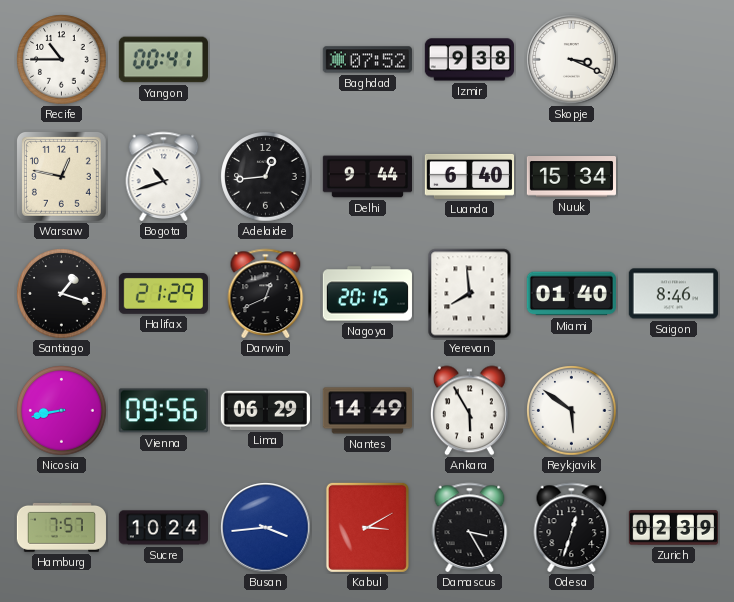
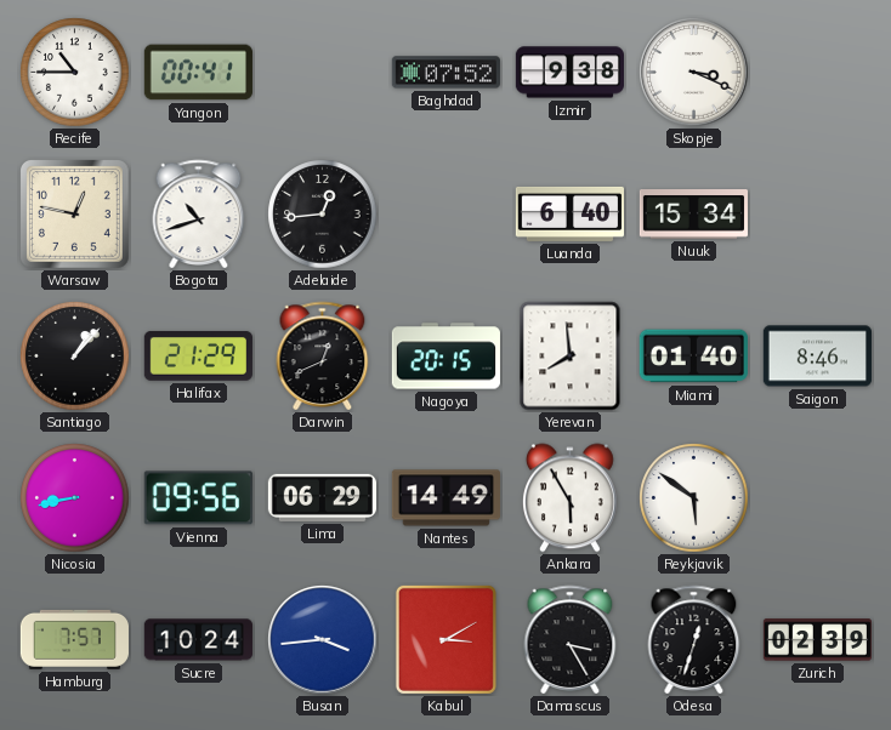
Delhi: 9:44 -> none (367, 177)
Santiago: 1:18 -> 1:07 (75, 357)
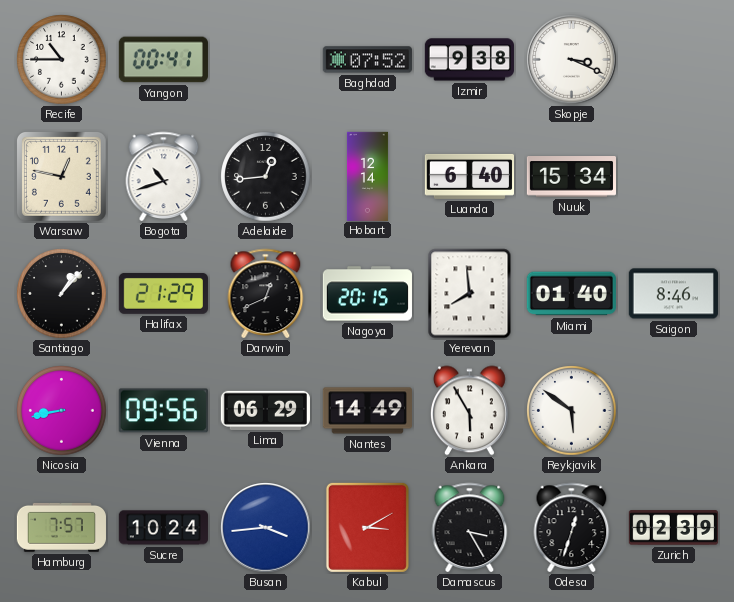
Hobart: none -> 12:14 (367, 176)
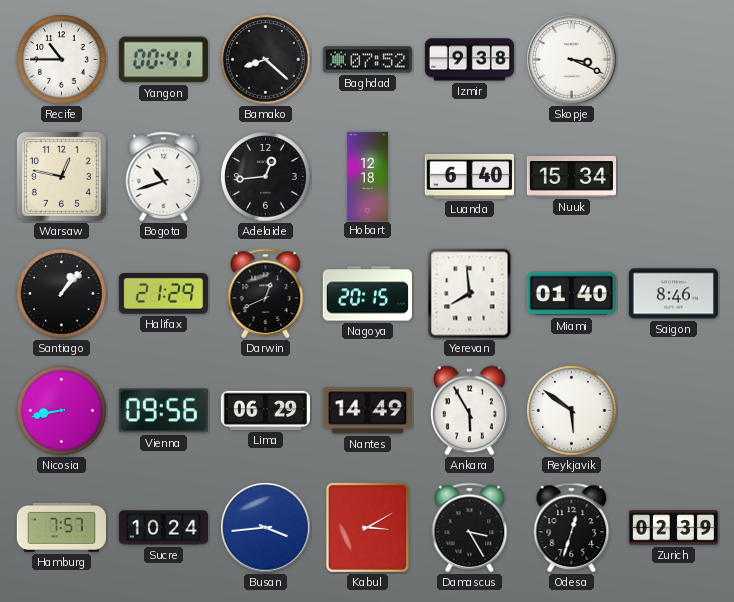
Bamako: none -> 8:22 (266, 60)
Hobart: 12:14 -> 12:18 (367, 176)
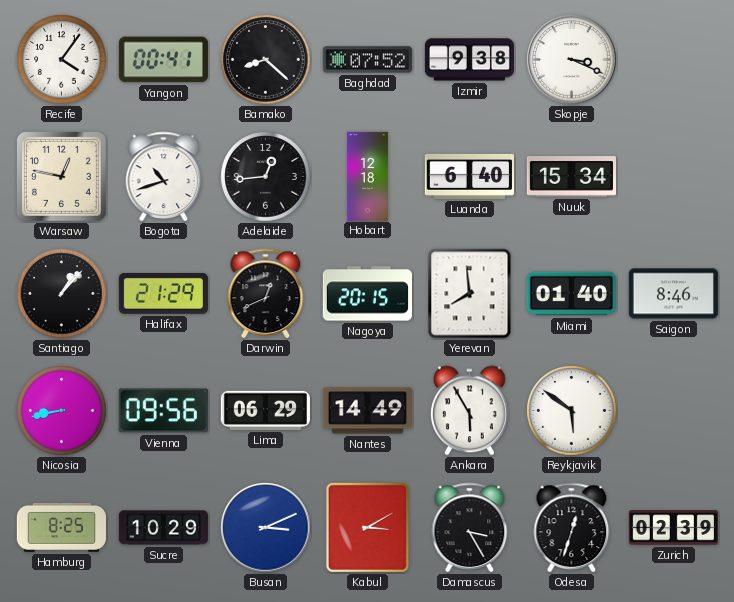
Recife: 10:45 -> 4:06 (62, 60)
Hamburg: 7:57 -> 8:25 (61, 527)
Sucre: 10:24 -> 10:29 (163, 528)
Busan: 3:44 -> 3:11 (266, 528)
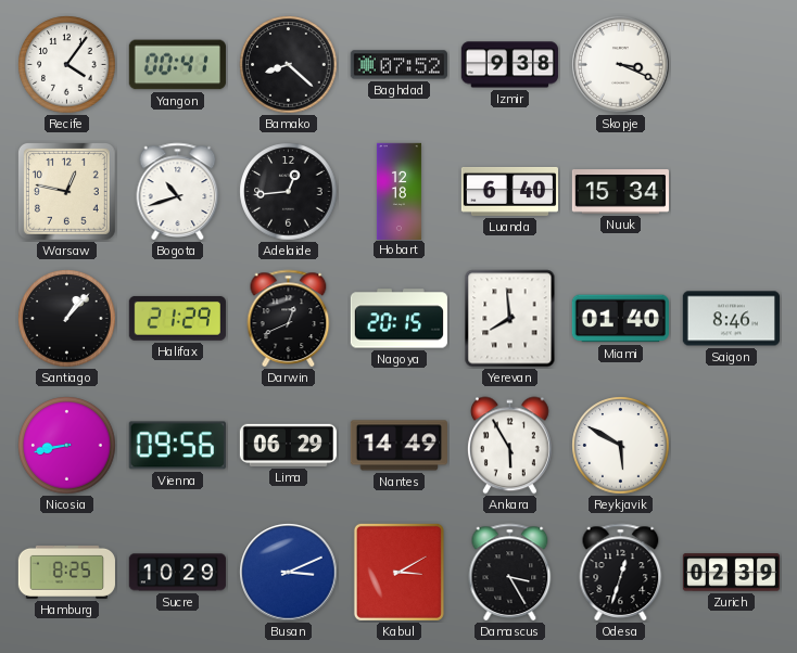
Reykjavik: 5:51 -> 5:50 (621, 446)
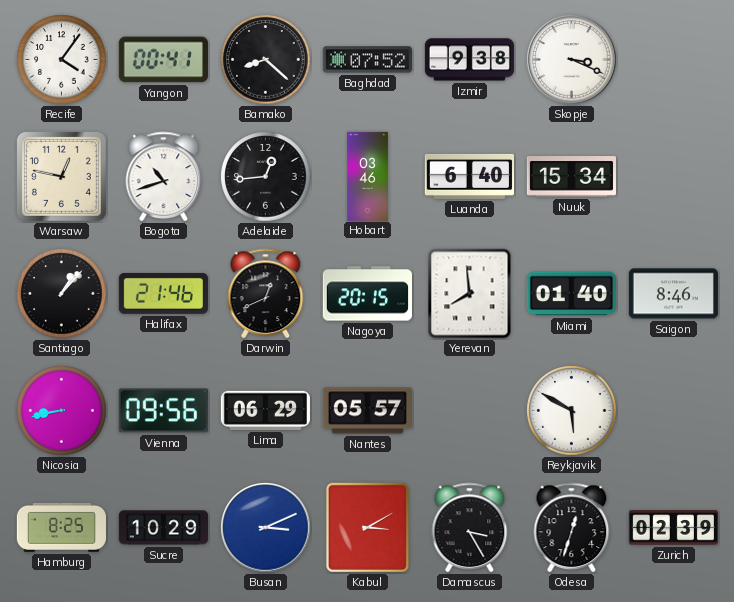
Hobart: 12:18 -> 03:46 (367, 176)
Halifax: 21:29 -> 21:46 (163, 294)
Nantes: 14:49 -> 05:57 (367, 411)
Ankara: 5:55 -> none (509, 446)
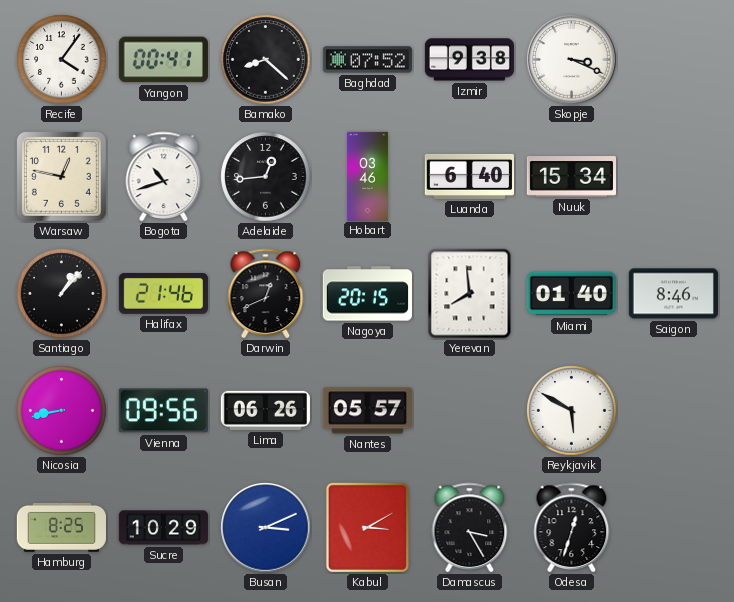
Lima: 06:29 -> 06:26 (265, 410)
Zurich: 02:39 -> none (673, 528)
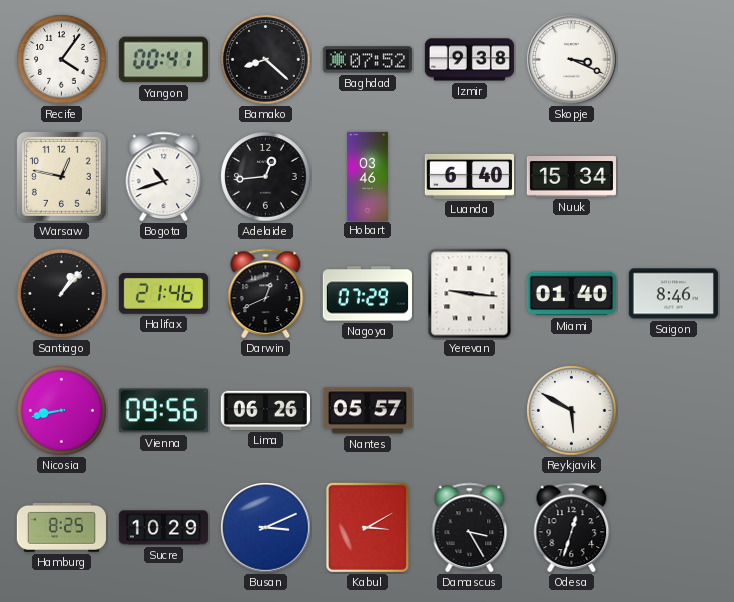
Nagoya: 20:15 -> 07:29 (367, 294)
Yerevan: 7:59 -> 9:16 (470, 294)
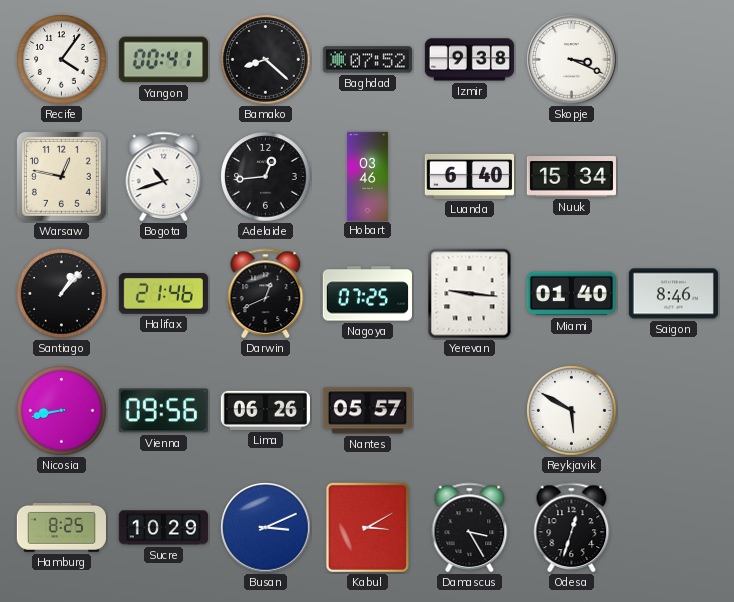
Nagoya: 07:29 -> 07:25 (367, 294)
